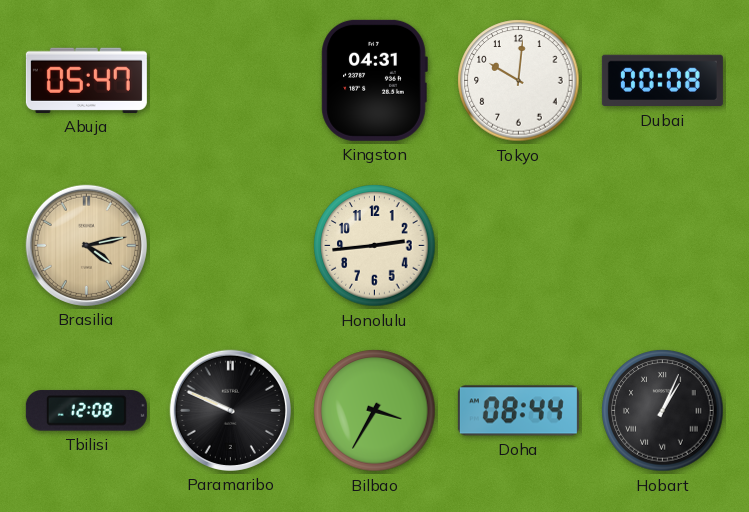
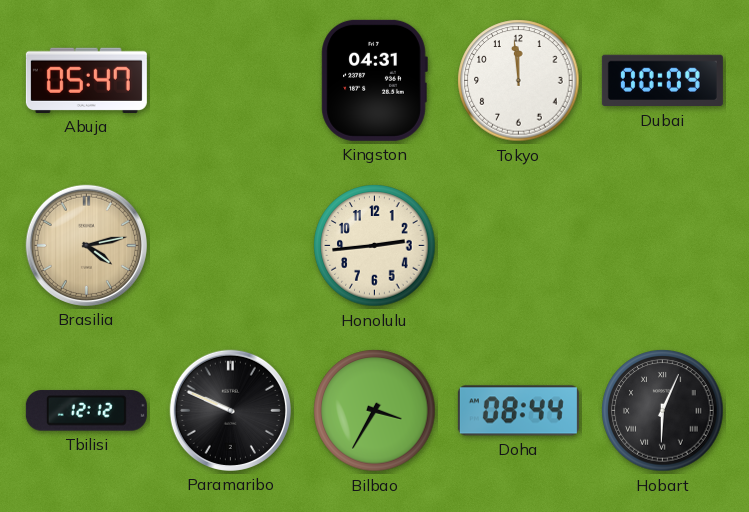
Tokyo: 10:01 -> 11:59 (519, 81)
Dubai: 00:08 -> 00:09 (662, 81)
Tbilisi: 12:08 -> 12:12 (86, 411)
Hobart: 1:04 -> 6:04 (663, 411)
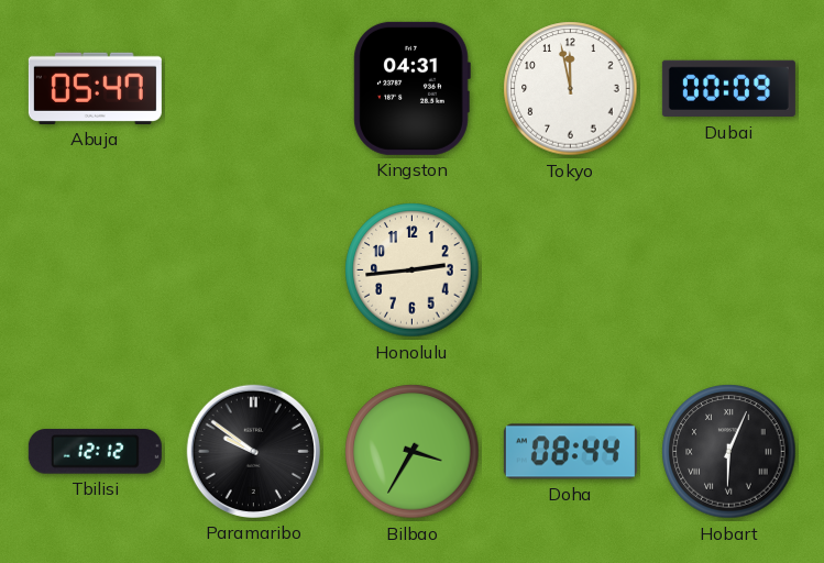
Tokyo: 11:59 -> 11:58 (571, 89)
Brasilia: 4:13 -> none (86, 245)
Paramaribo: 9:49 -> 9:51 (253, 451)
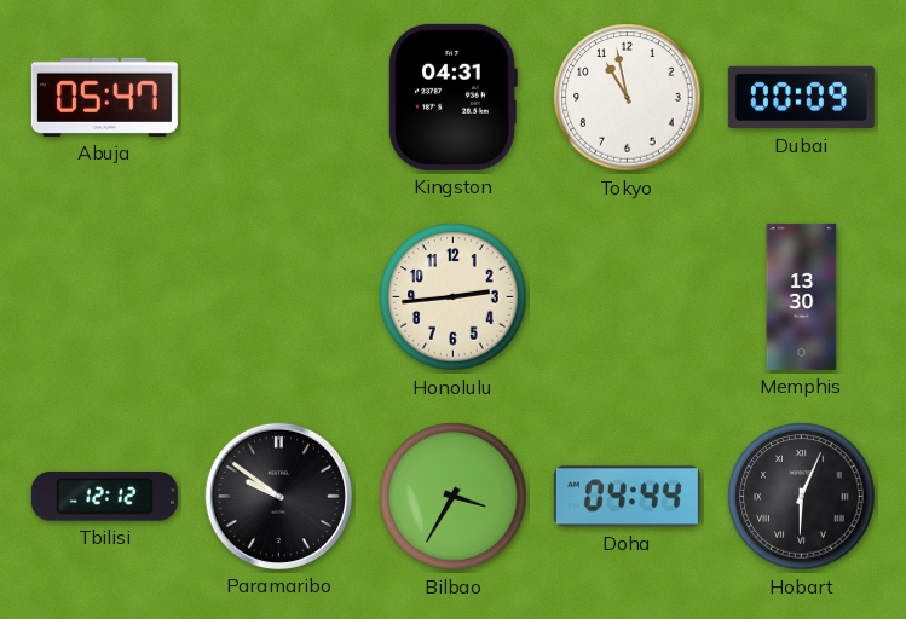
Tokyo: 11:58 -> 10:58 (628, 98)
Memphis: none -> 13:30 (802, 296)
Doha: 08:44 -> 04:44 (627, 497)
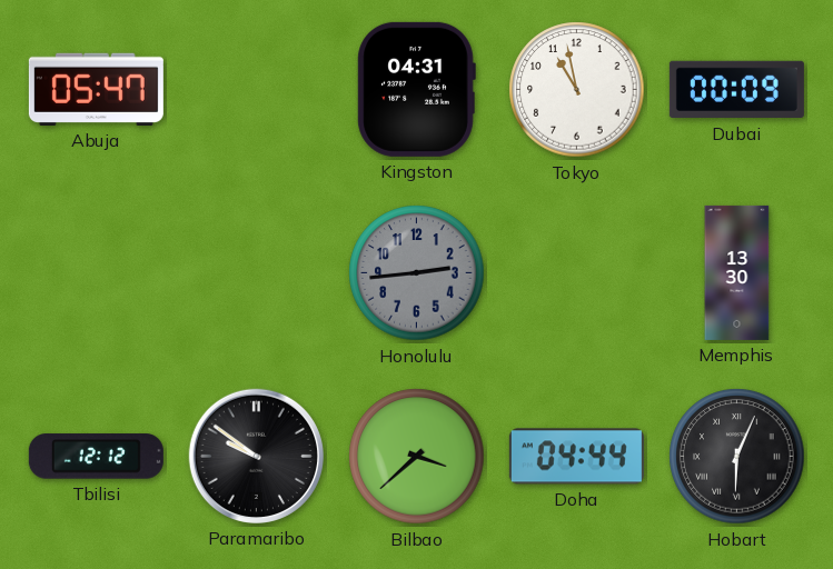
Honolulu dial: cream -> grey (417, 273)
Bilbao: 3:35 -> 3:38 (417, 457)
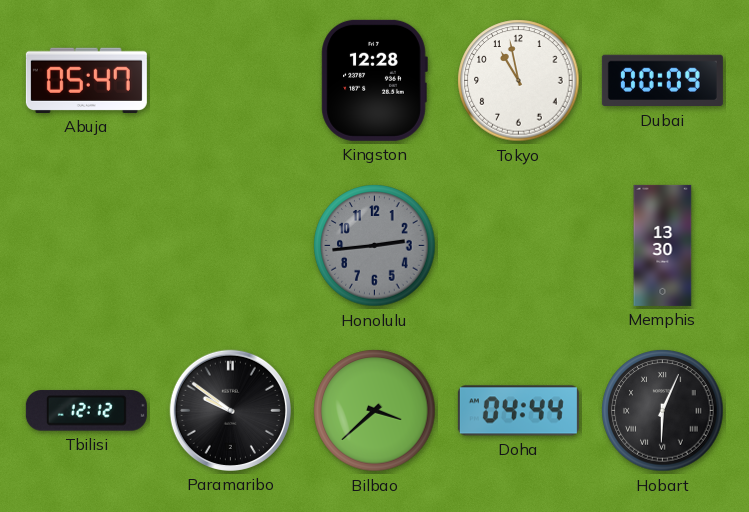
Kingston: 04:31 -> 12:28 (374, 80)
